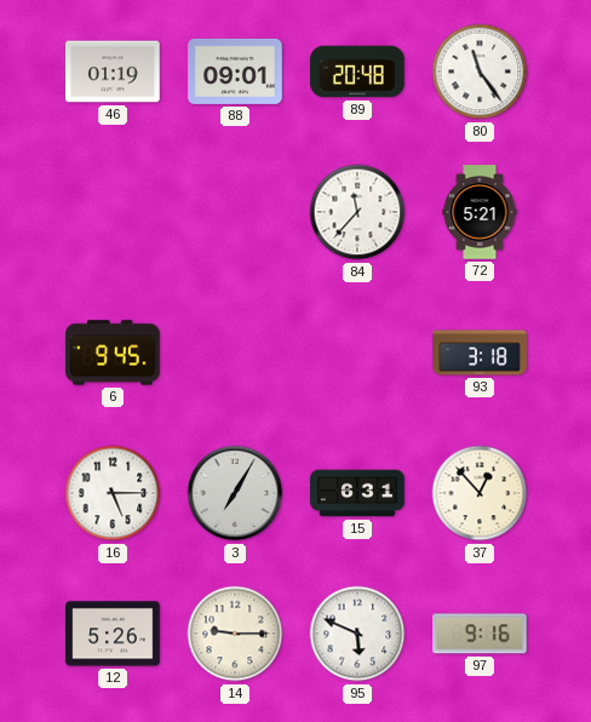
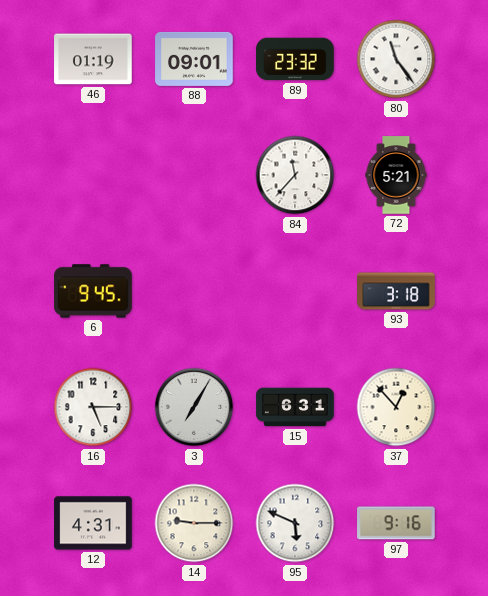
89: 20:48 -> 23:32 (295, 59)
12: 5:26 -> 4:31 (93, 523)
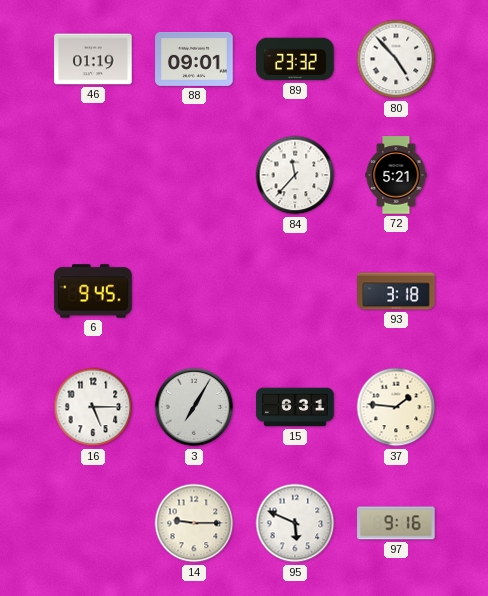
80: 11:24 -> 4:53 (396, 59)
37: 12:53 -> 1:46 (396, 407)
12: 4:31 -> none (93, 523)
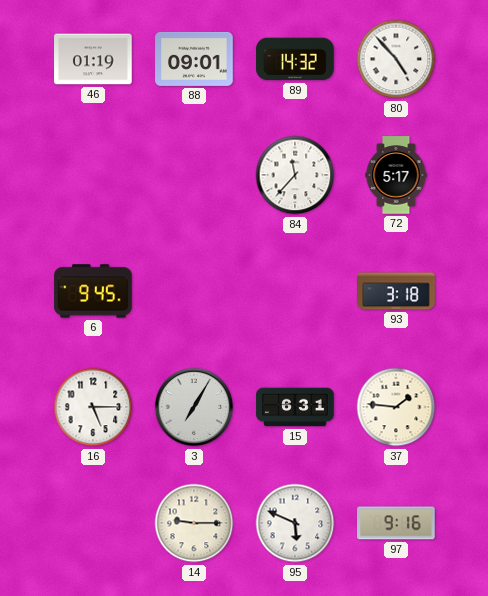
89: 23:32 -> 14:32 (295, 59)
72: 5:21 -> 5:17 (396, 175)
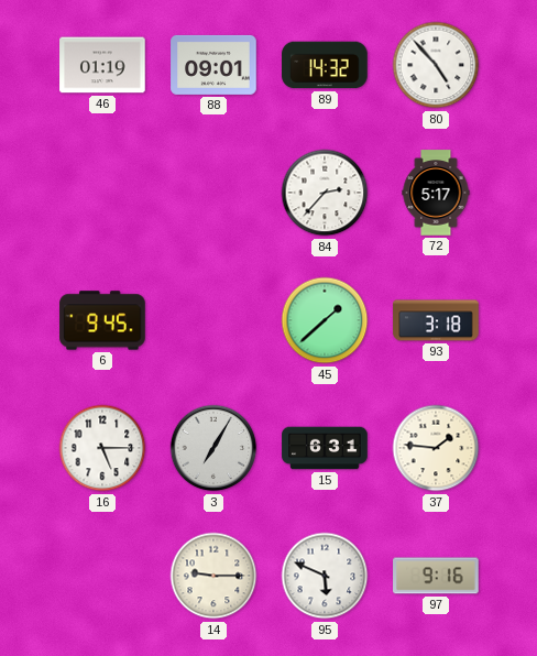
84: 11:37 -> 2:37 (325, 193)
45: none -> 1:38 (325, 320)
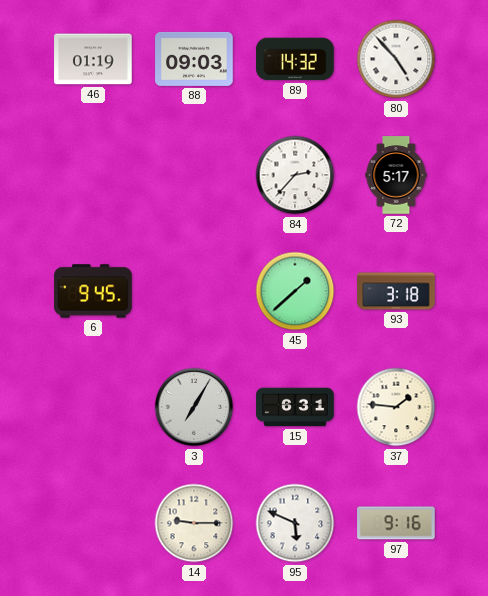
88: 09:01 -> 09:03 (194, 59)
16: 5:15 -> none (102, 448)
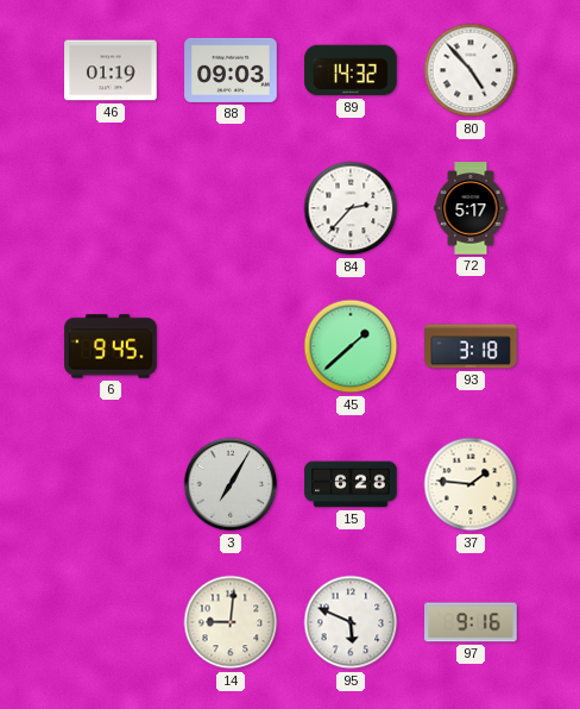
15: 6:31 -> 6:28 (351, 484)
14: 9:15 -> 9:01 (231, 622)
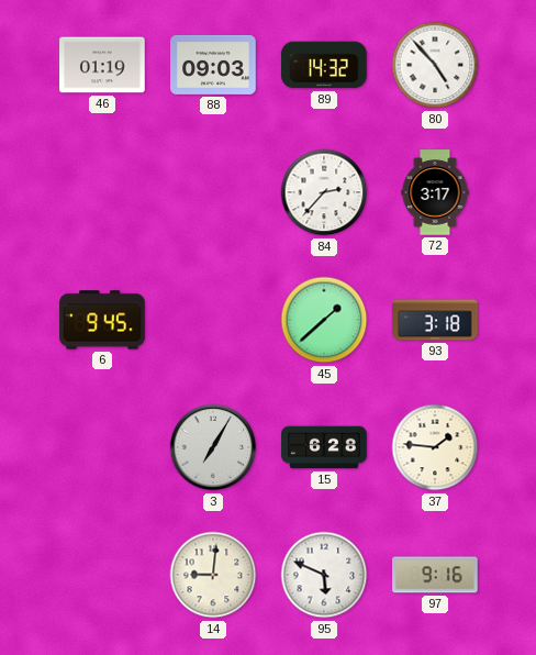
72: 5:17 -> 3:17 (435, 192)
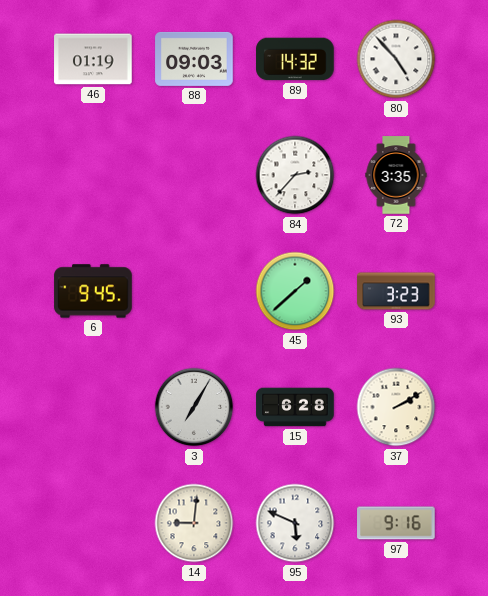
72: 3:17 -> 3:35 (396, 175)
93: 3:18 -> 3:23 (396, 291)
37: 1:46 -> 2:10 (396, 407)
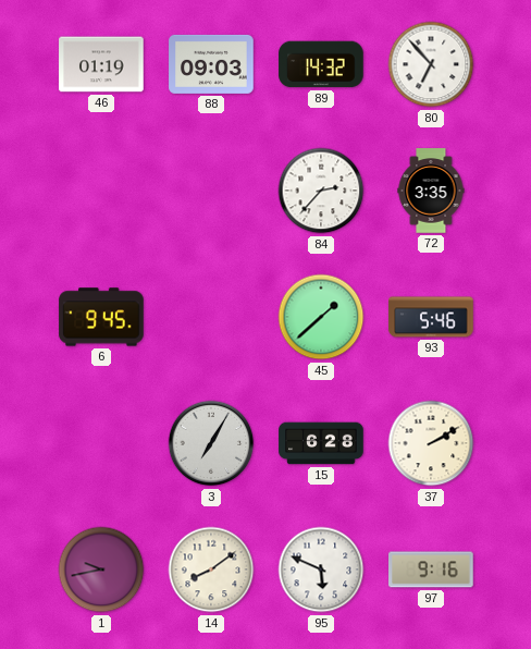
80: 4:53 -> 6:53 (431, 64)
93: 3:23 -> 5:46 (431, 317)
1: none -> 9:43 (101, 570)
14: 9:01 -> 8:09 (211, 570)
